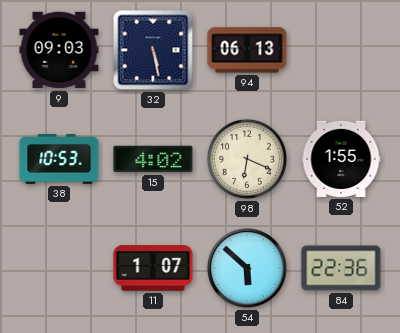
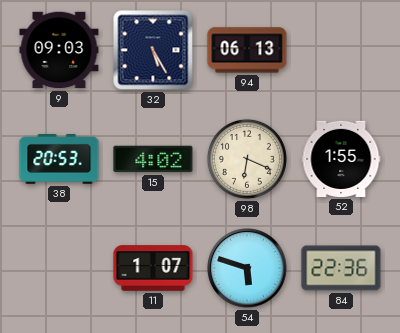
32: 5:28 -> 5:25 (153, 50)
38: 10:53 -> 20:53 (59, 159)
54: 5:52 -> 5:48 (247, 268)
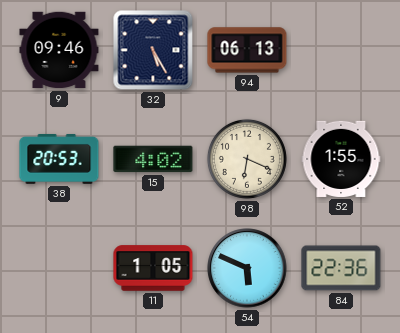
9: 09:03 -> 09:46 (59, 50)
11: 1:07 -> 1:05 (153, 268)
54: 5:48 -> 5:49 (247, 268)
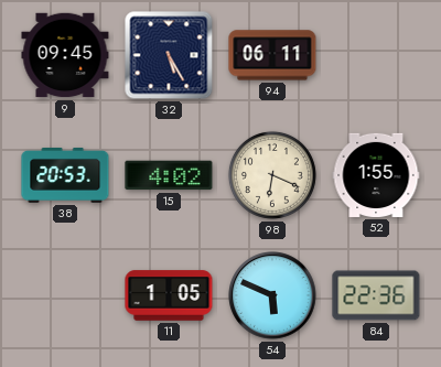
9: 09:46 -> 09:45 (65, 55)
94: 06:13 -> 06:11 (272, 55)
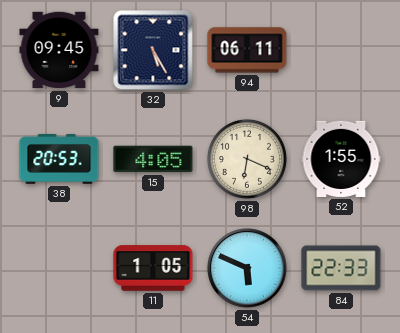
15: 4:02 -> 4:05 (153, 159)
84: 22:36 -> 22:33 (341, 268)
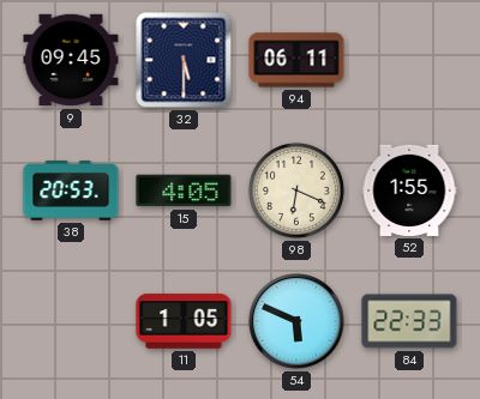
32: 5:25 -> 5:30 (184, 60)
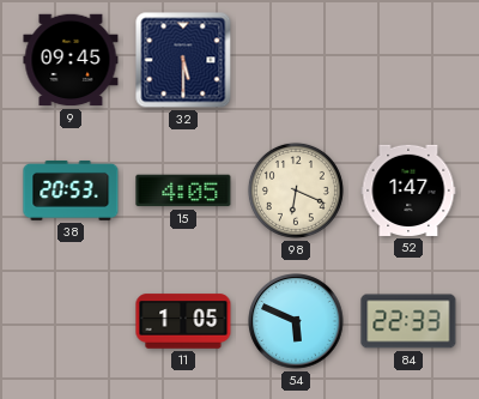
94: 06:11 -> none (296, 60)
52: 1:55 -> 1:47 (408, 191)
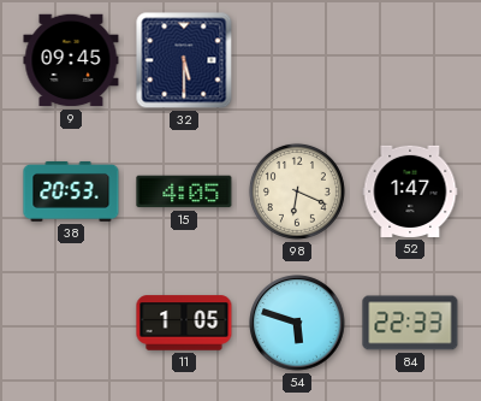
54: 5:49 -> 5:48 (297, 323)
